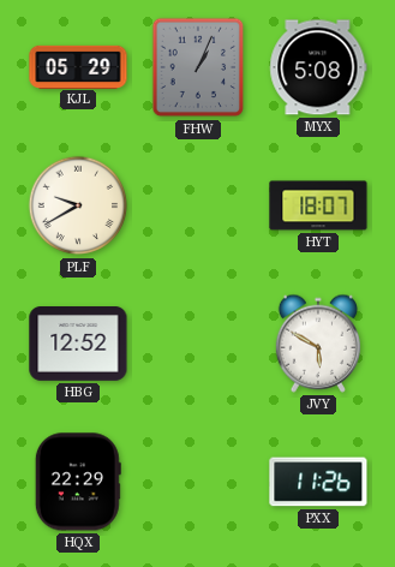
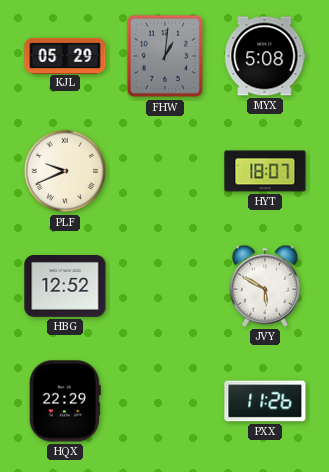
FHW: 1:04 -> 1:01 (165, 56)
PLF: 9:40 -> 9:41 (65, 171)
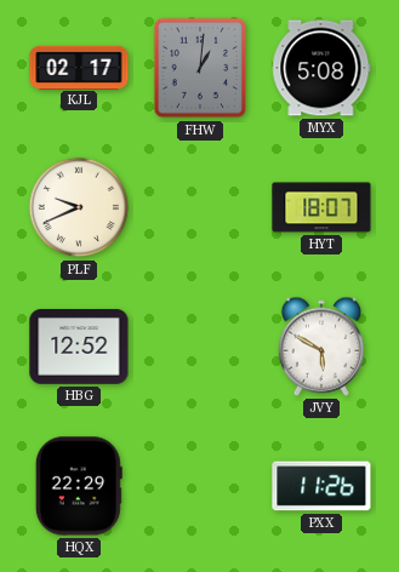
KJL: 05:29 -> 02:17 (79, 67)
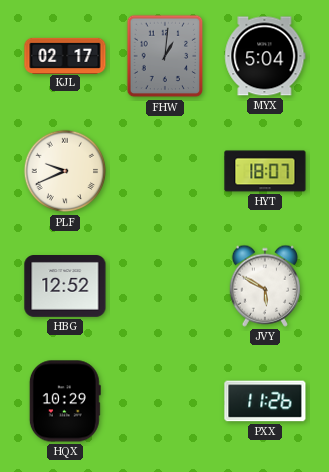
MYX: 5:08 -> 5:04 (265, 56)
HQX: 22:29 -> 10:29 (65, 401)
